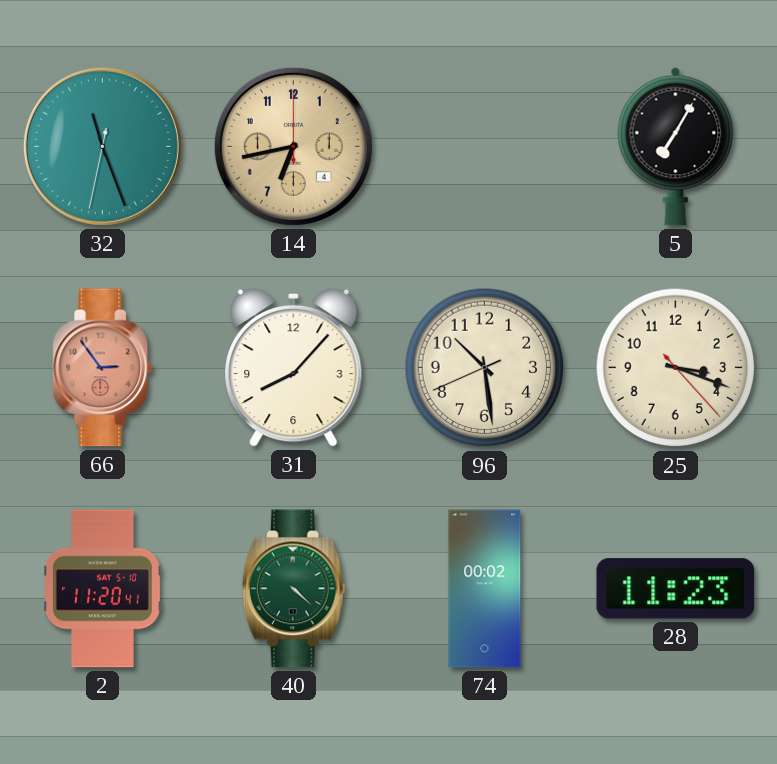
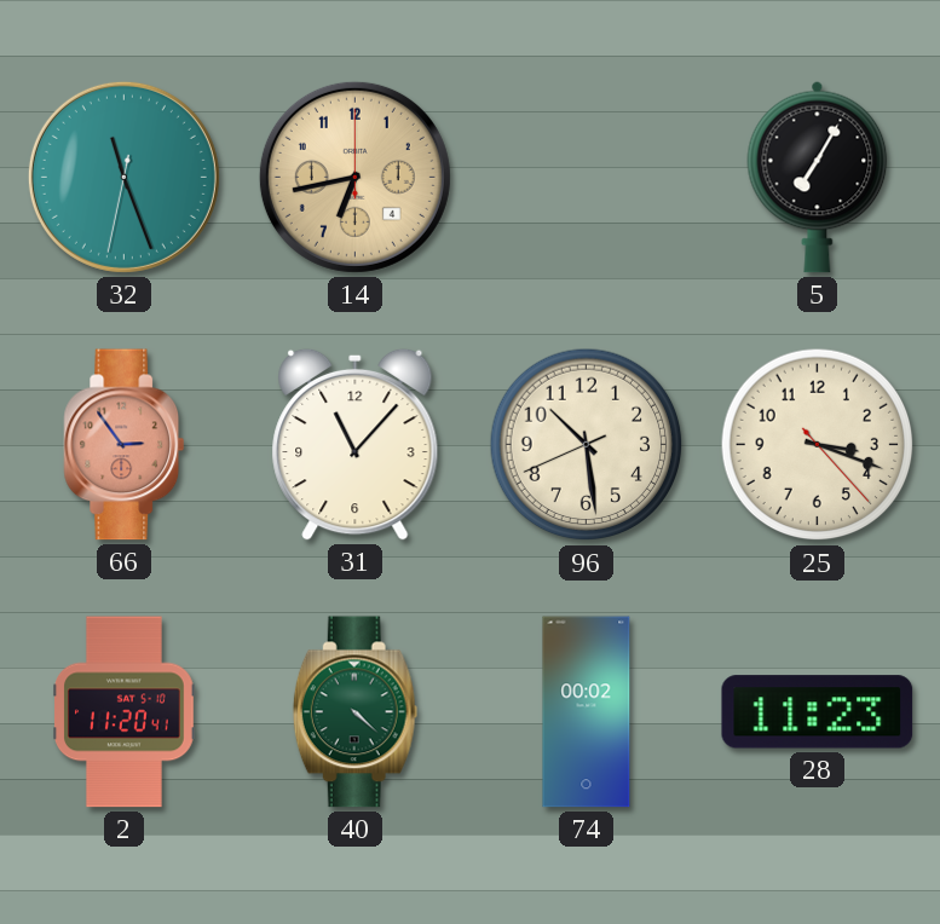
31: 8:07 -> 11:07 (356, 444)
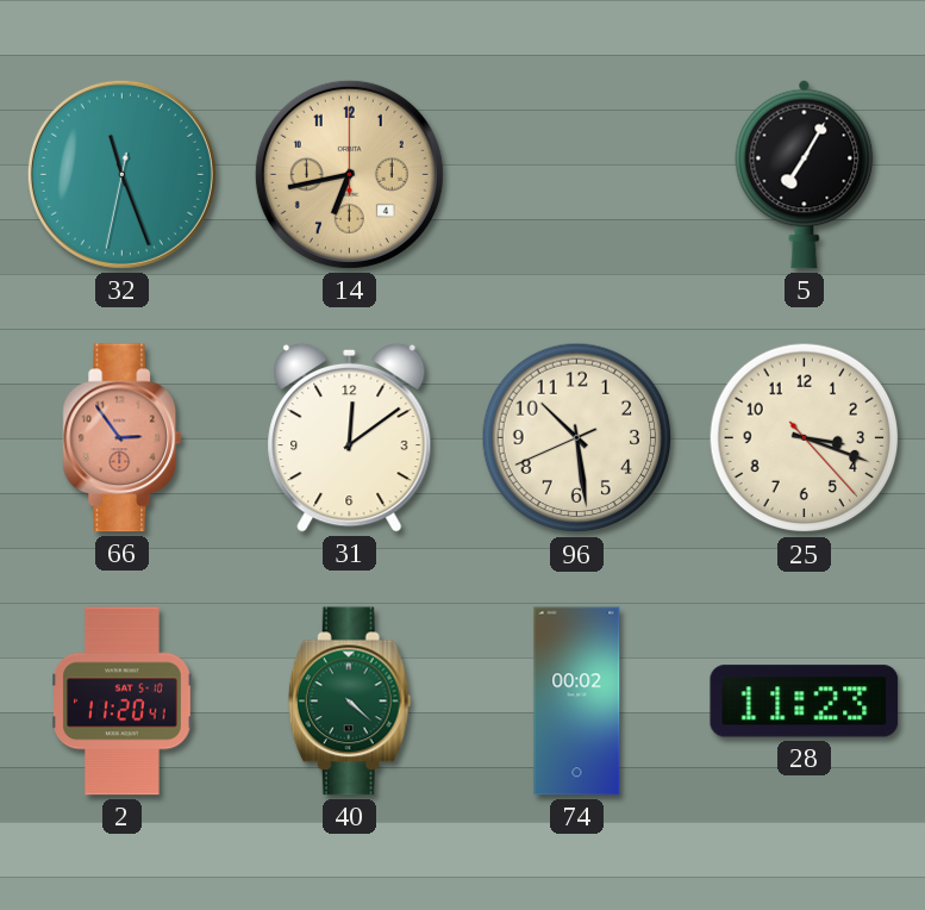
31: 11:07 -> 12:09 (350, 437)
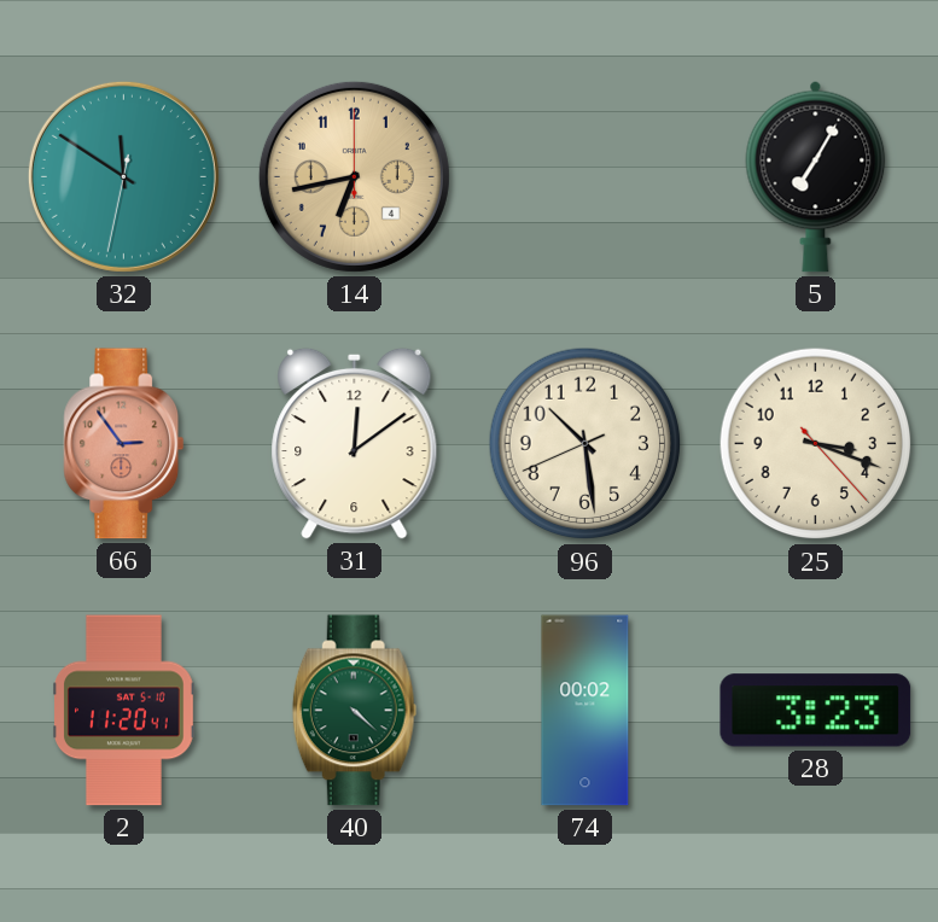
32: 11:26 -> 11:50 (123, 176)
28: 11:23 -> 3:23 (816, 711)
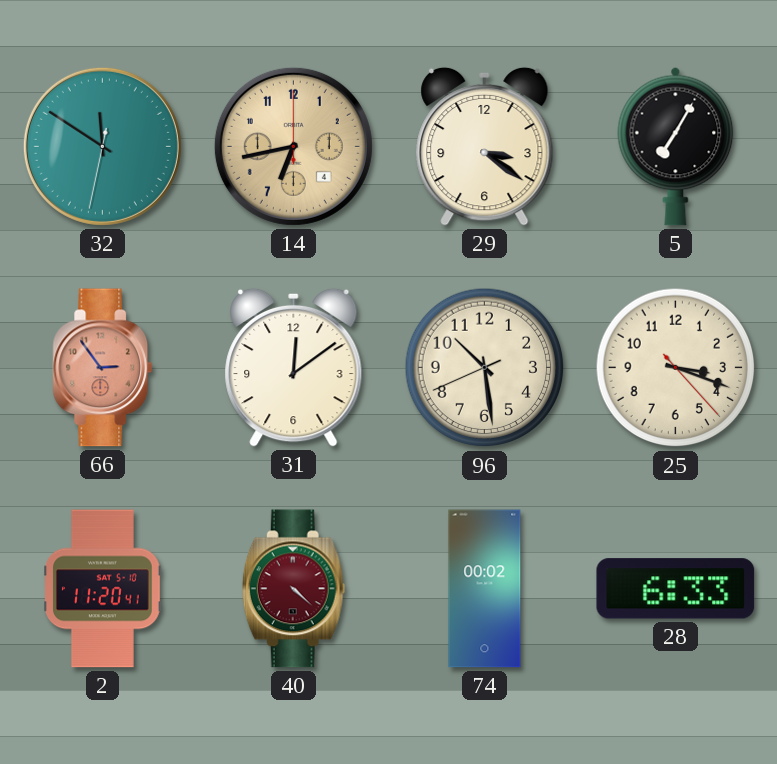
29: none -> 3:21 (485, 146)
40 dial: green -> burgundy (293, 589)
28: 3:23 -> 6:33 (676, 589)
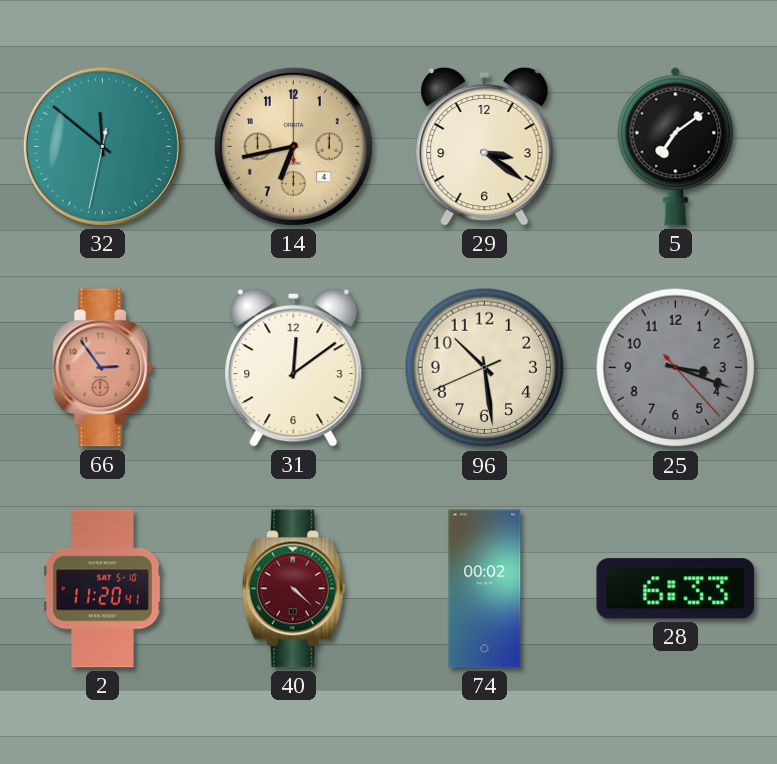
32: 11:50 -> 11:51 (102, 146)
5: 7:05 -> 7:09 (676, 146)
25 dial: cream -> grey (676, 368)
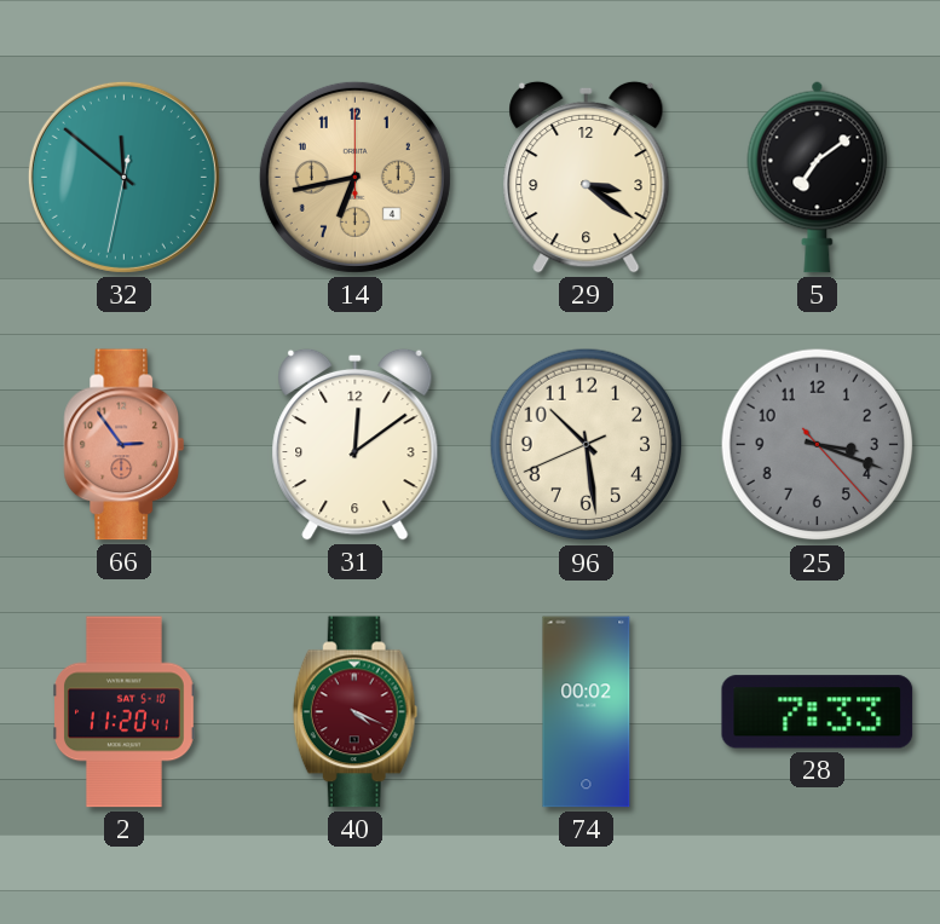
40: 4:22 -> 4:19 (354, 712)
28: 6:33 -> 7:33 (818, 712)
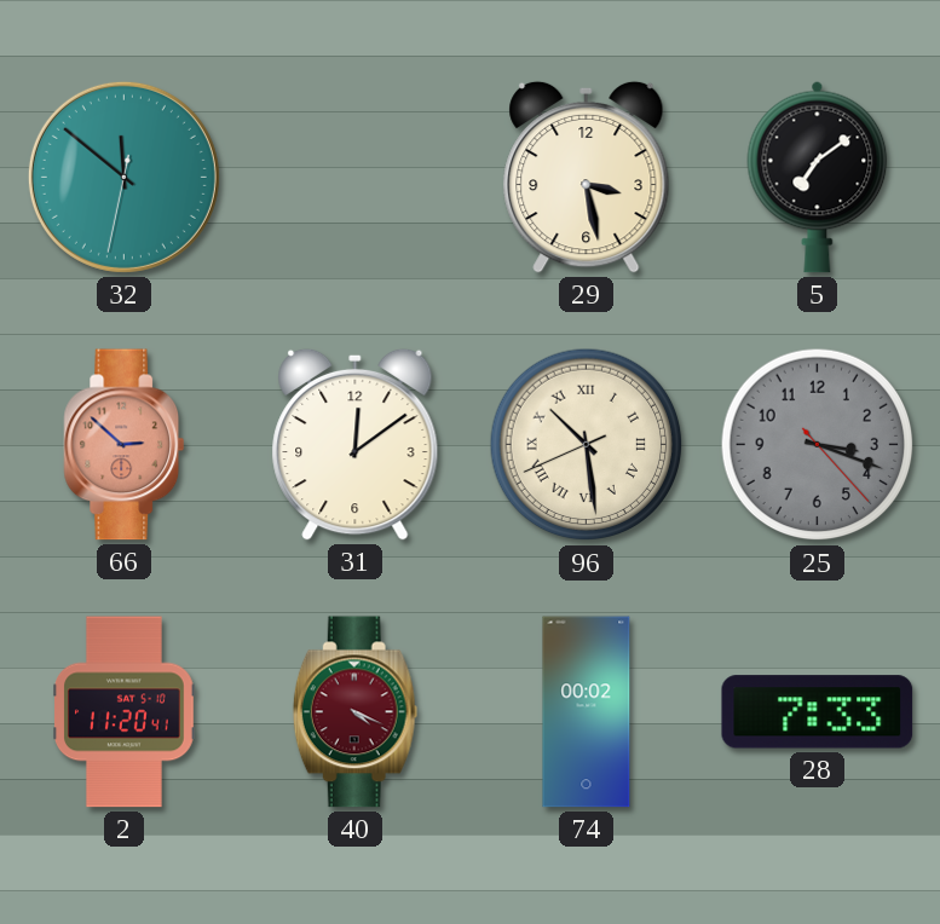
14: 6:43 -> none (354, 177)
29: 3:21 -> 3:28 (587, 177)
66: 2:54 -> 2:52 (125, 445)
96 numerals: Arabic -> Roman (587, 445)
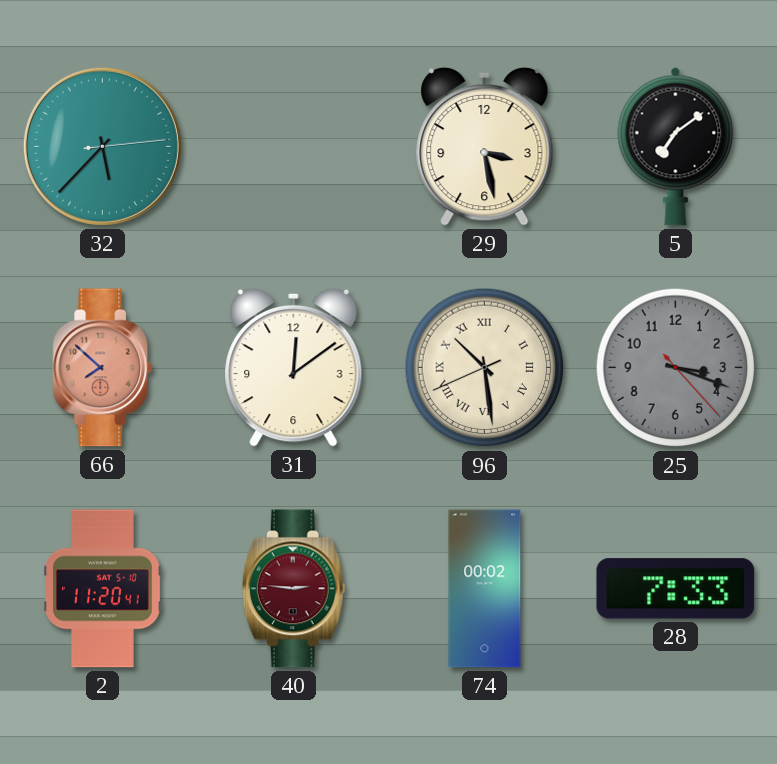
32: 11:51 -> 5:37 (102, 146)
66: 2:52 -> 7:52 (103, 368)
40: 4:19 -> 2:46 (293, 589)
